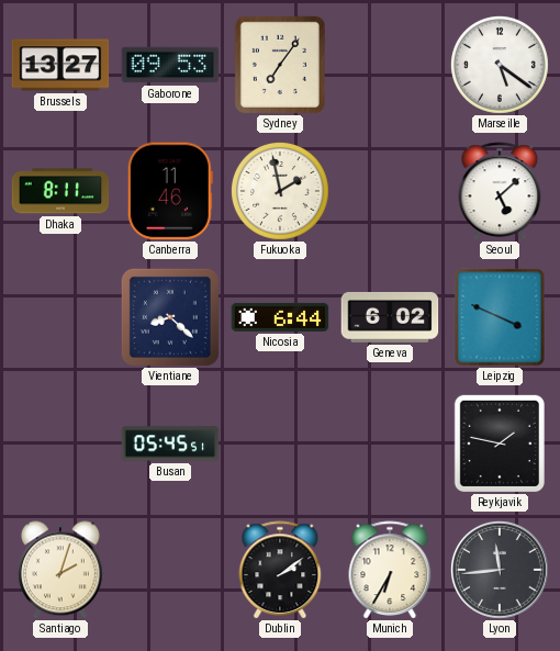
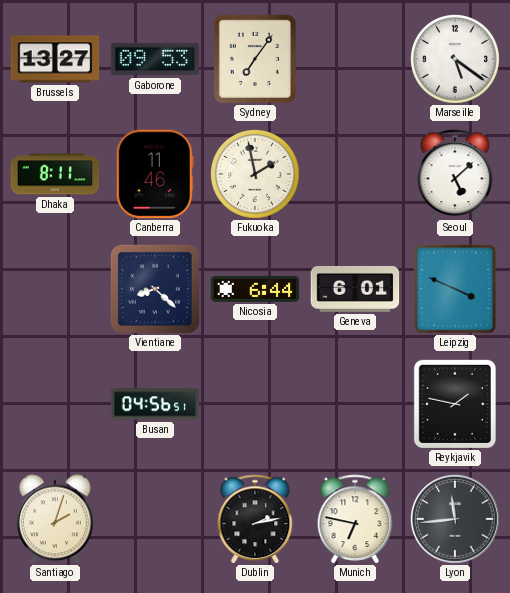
Geneva: 6:02 -> 6:01 (355, 289)
Busan: 05:45 -> 04:56 (155, 404)
Dublin: 2:09 -> 2:13 (255, 519)
Munich: 6:35 -> 6:47 (355, 519)
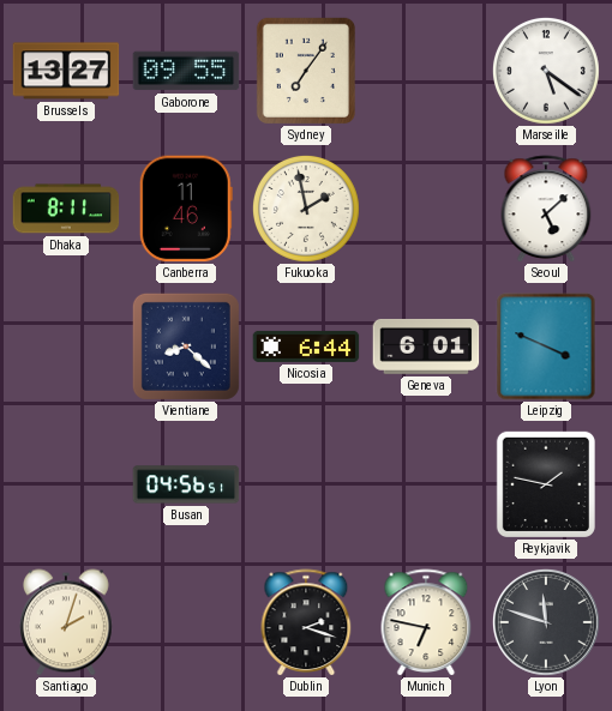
Gaborone: 09:53 -> 09:55 (186, 71)
Dublin: 2:13 -> 2:18 (306, 622)
Lyon: 11:44 -> 11:48 (546, 622)
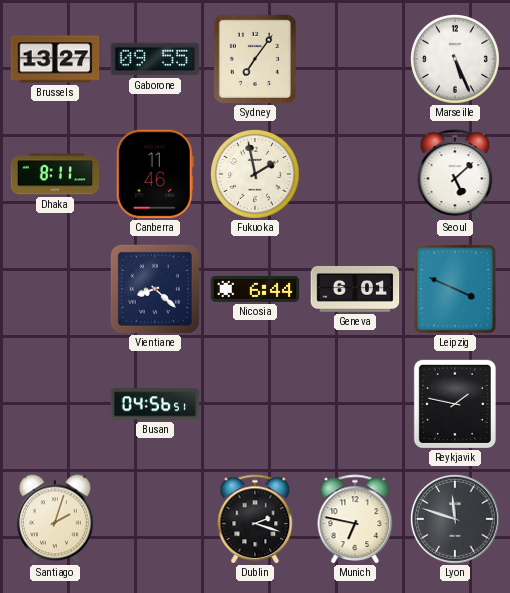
Marseille: 5:21 -> 5:26 (455, 59)
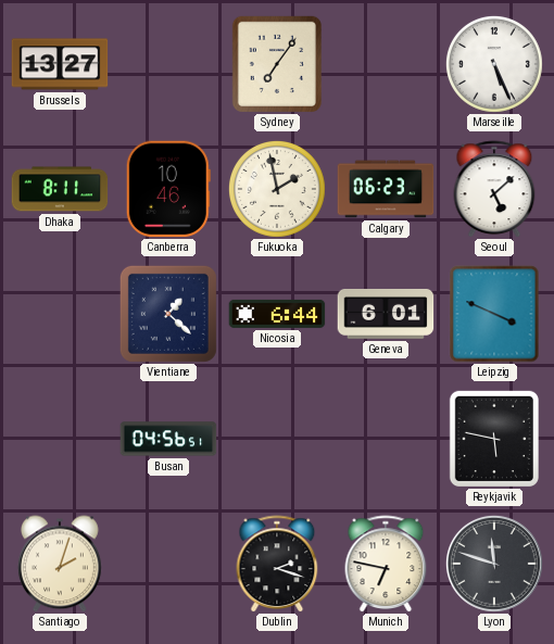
Gaborone: 09:55 -> none (155, 59)
Canberra: 11:46 -> 10:46 (168, 189)
Calgary: none -> 06:23 (386, 189)
Vientiane: 8:22 -> 1:22 (168, 314)
Reykjavik: 1:47 -> 5:47 (493, 438)
